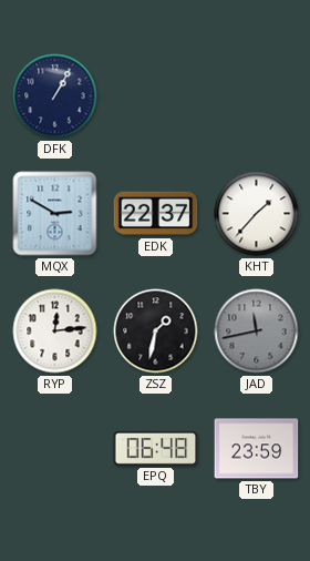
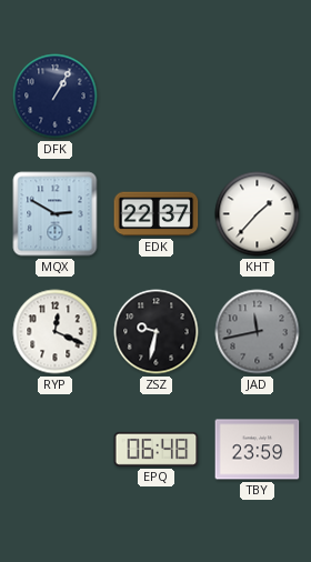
RYP: 12:14 -> 12:19 (56, 332)
ZSZ: 1:32 -> 9:32 (157, 332)
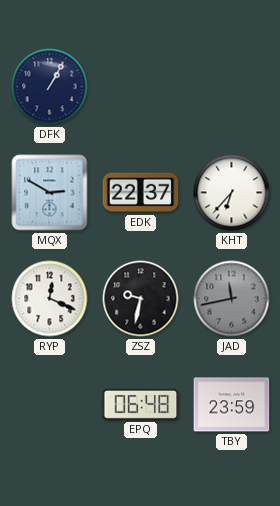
KHT: 1:37 -> 6:37 (232, 193)
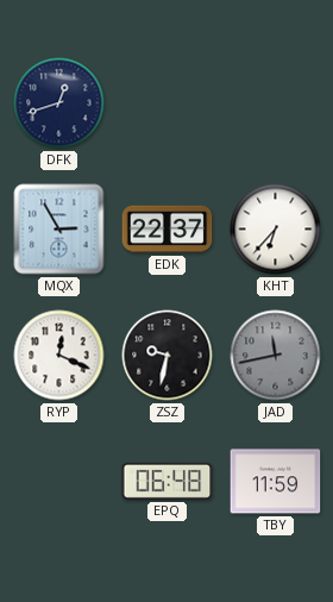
DFK: 1:05 -> 12:42 (59, 104)
MQX: 2:50 -> 2:55 (59, 230)
TBY: 23:59 -> 11:59 (276, 482)
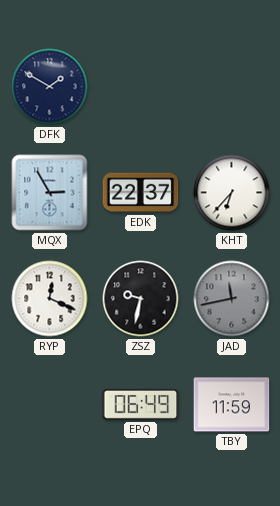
DFK: 12:42 -> 1:50 (50, 87)
EPQ: 06:48 -> 06:49 (141, 404)
